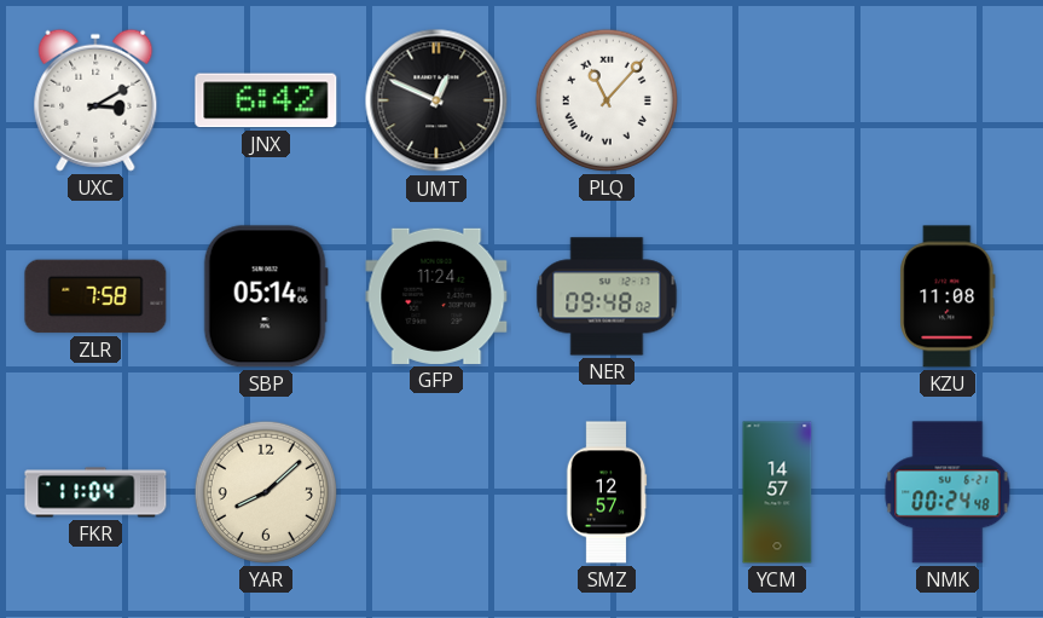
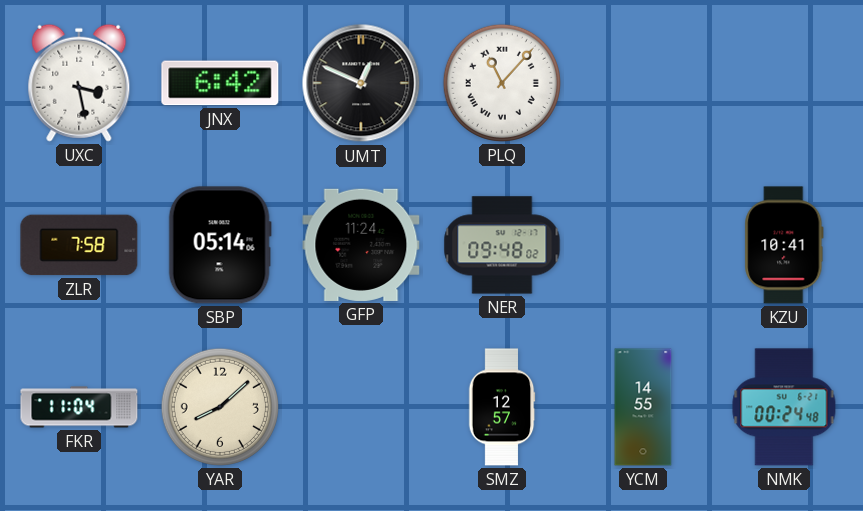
UXC: 3:10 -> 3:28 (79, 83)
KZU: 11:08 -> 10:41 (784, 245)
YCM: 14:57 -> 14:55 (643, 407)
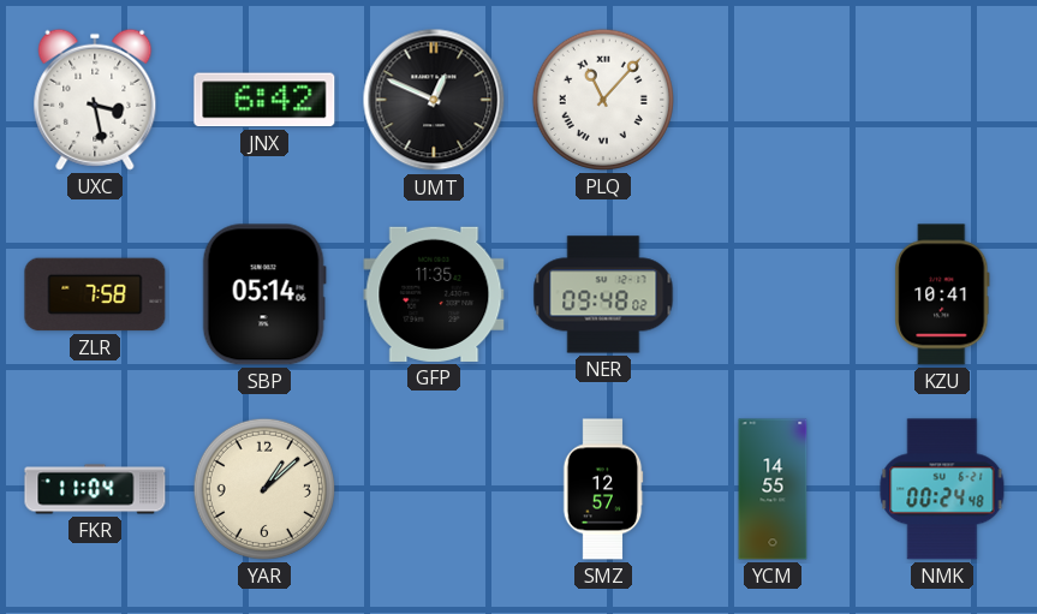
GFP: 11:24 -> 11:35 (434, 294)
YAR: 8:08 -> 1:08 (264, 489)
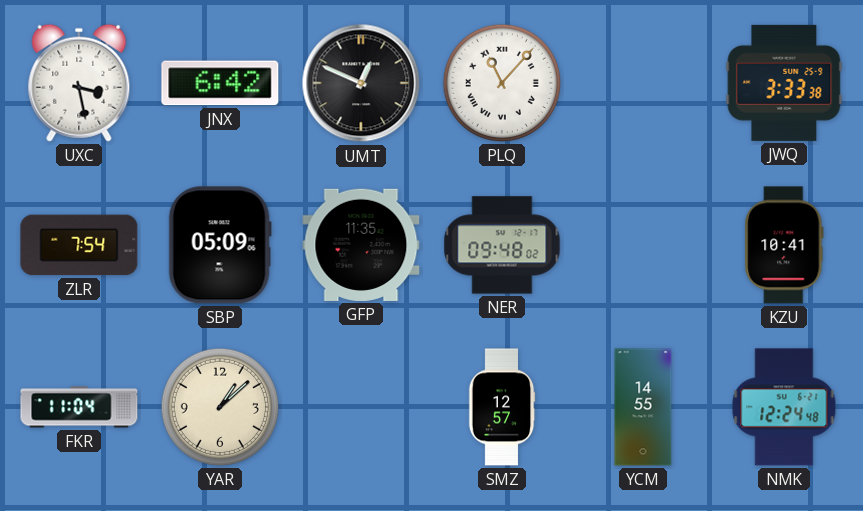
JWQ: none -> 3:33 (784, 83)
ZLR: 7:58 -> 7:54 (79, 245)
SBP: 05:14 -> 05:09 (220, 245)
NMK: 00:24 -> 12:24 (784, 407)
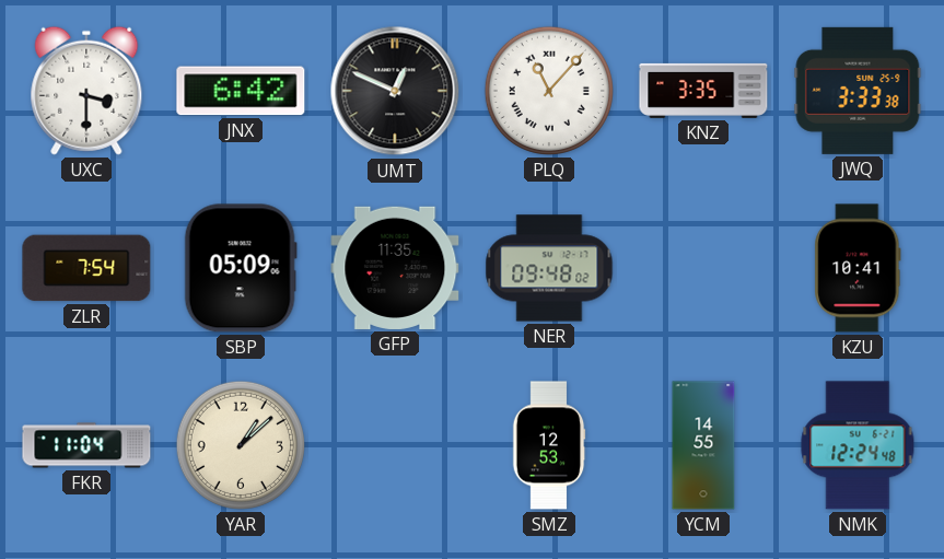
UXC: 3:28 -> 3:30 (86, 91)
KNZ: none -> 3:35 (703, 91)
SMZ: 12:57 -> 12:53 (549, 445)
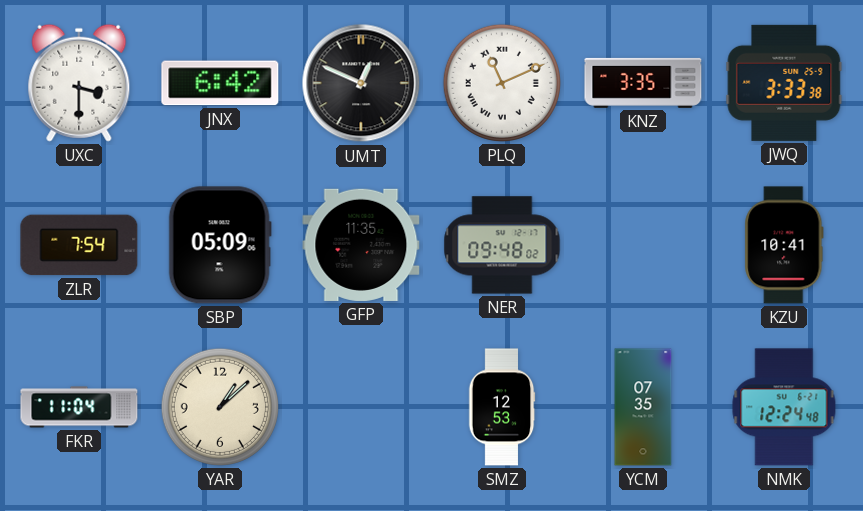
PLQ: 11:07 -> 11:11 (502, 83)
YCM: 14:55 -> 07:35 (643, 407)
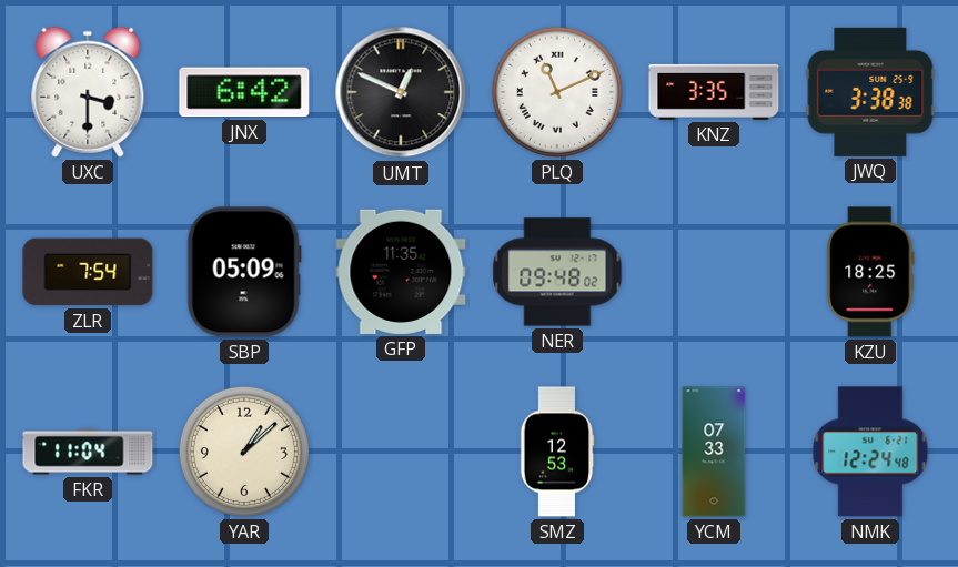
JWQ: 3:33 -> 3:38 (870, 92)
KZU: 10:41 -> 18:25 (870, 272)
YCM: 07:35 -> 07:33 (714, 452)
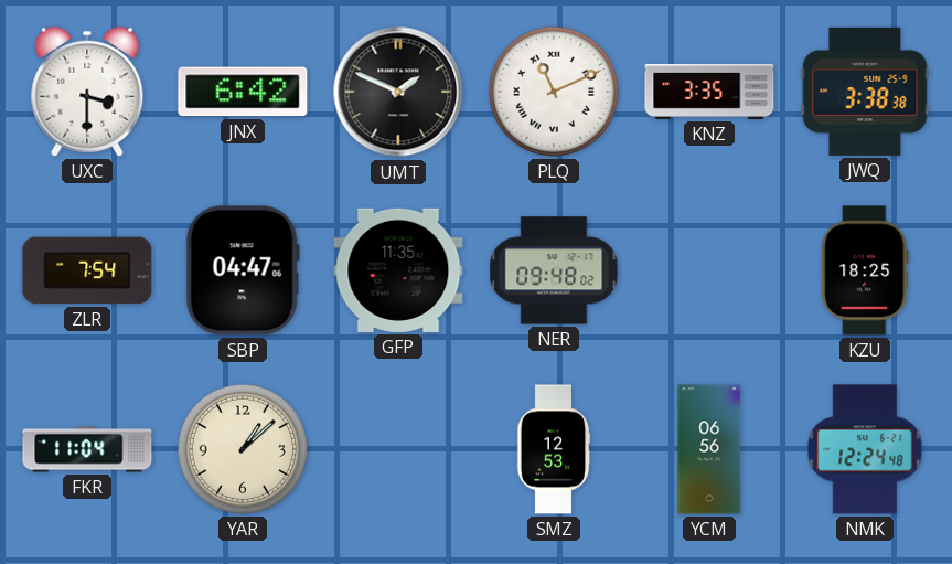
UMT: 12:49 -> 1:49 (398, 92)
SBP: 05:09 -> 04:47 (243, 270)
YCM: 07:33 -> 06:56 (709, 449)
